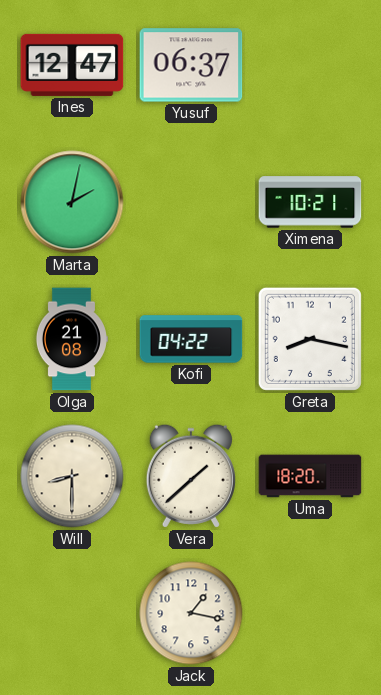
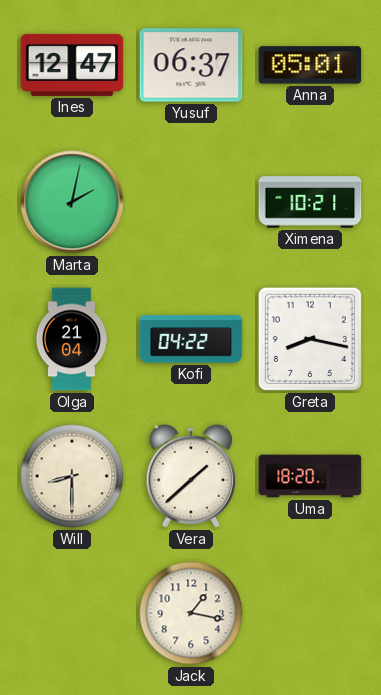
Anna: none -> 05:01 (310, 65)
Olga: 21:08 -> 21:04 (71, 339)
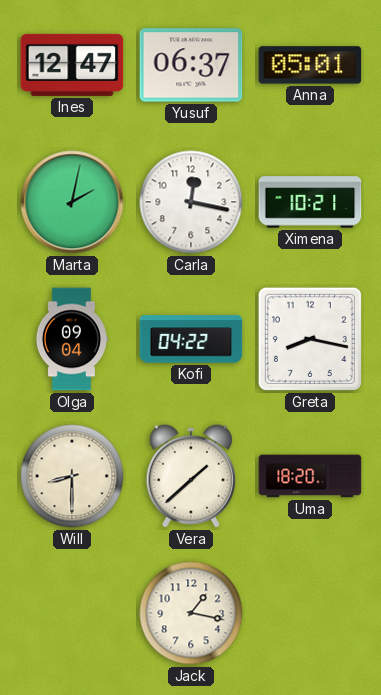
Carla: none -> 12:17 (191, 202)
Olga: 21:04 -> 09:04 (71, 339)
